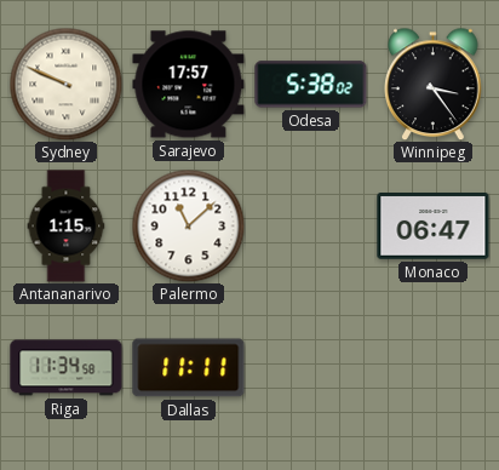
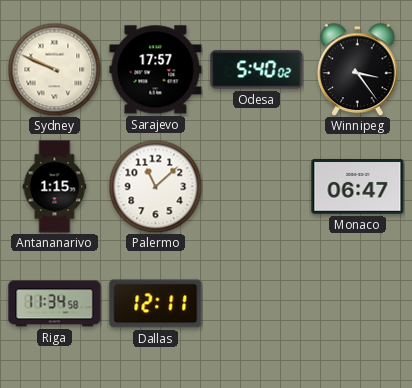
Odesa: 5:38 -> 5:40 (257, 70)
Dallas: 11:11 -> 12:11 (156, 304)
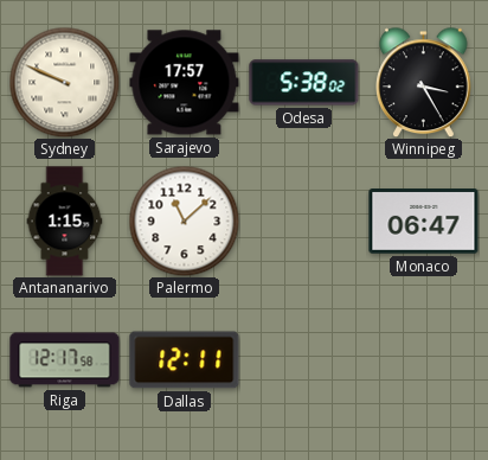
Odesa: 5:40 -> 5:38 (304, 83)
Winnipeg: 3:24 -> 3:25 (424, 82)
Riga: 11:34 -> 12:17 (65, 360)
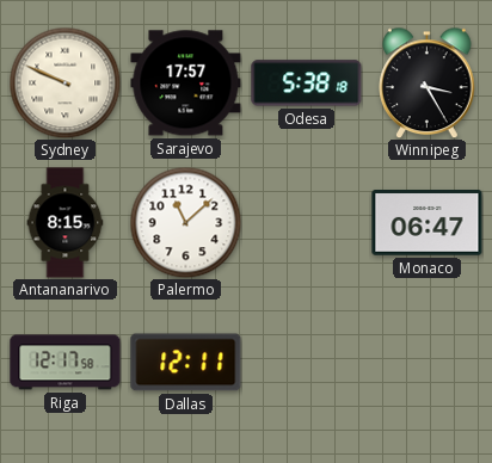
Odesa: 5:38:02 -> 5:38:18 (307, 84)
Antananarivo: 1:15 -> 8:15 (66, 223)
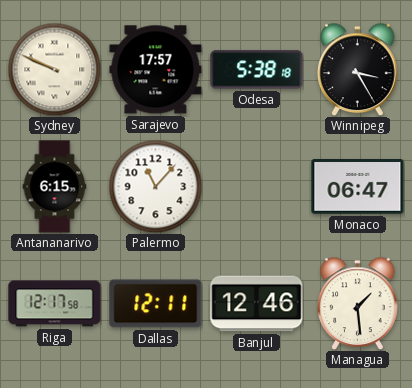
Antananarivo: 8:15 -> 6:15 (55, 187)
Palermo: 11:08 -> 11:07 (155, 186)
Banjul: none -> 12:46 (257, 304)
Managua: none -> 1:29 (358, 303)
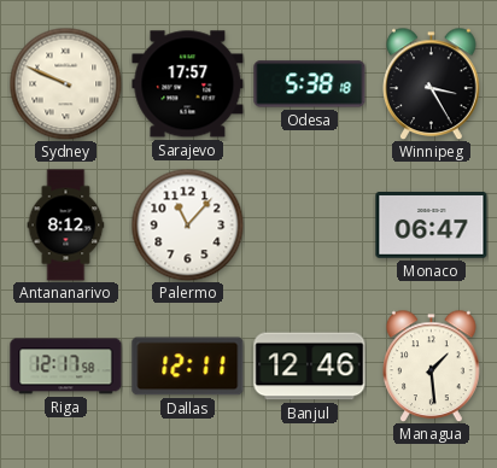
Antananarivo: 6:15 -> 8:12 (66, 226)
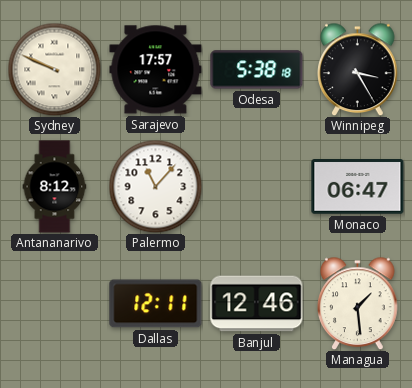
Riga: 12:17 -> none (66, 367)
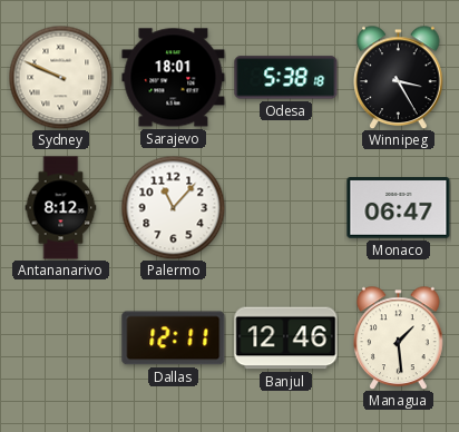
Sarajevo: 17:57 -> 18:01 (174, 78)
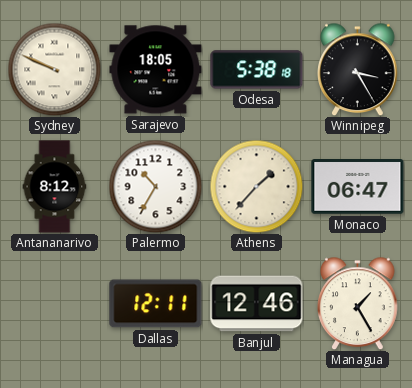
Sarajevo: 18:01 -> 18:05 (156, 70)
Palermo: 11:07 -> 10:35 (155, 186)
Athens: none -> 1:37 (256, 186)
Managua: 1:29 -> 1:25 (358, 303)
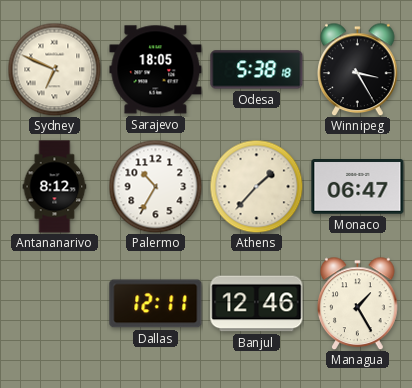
Sydney: 9:49 -> 6:49 (54, 69)
